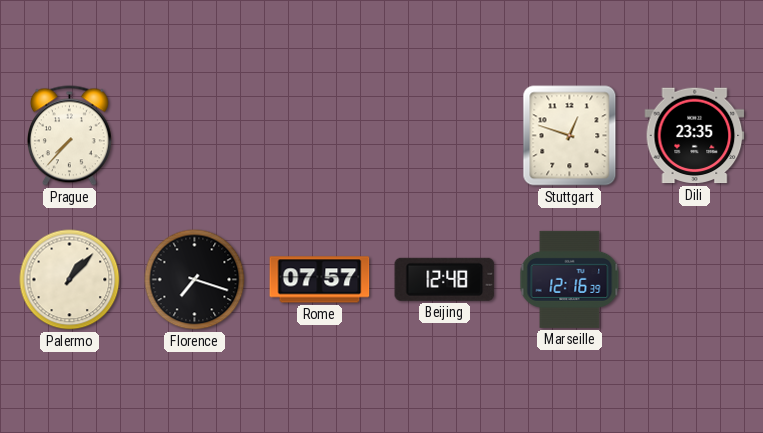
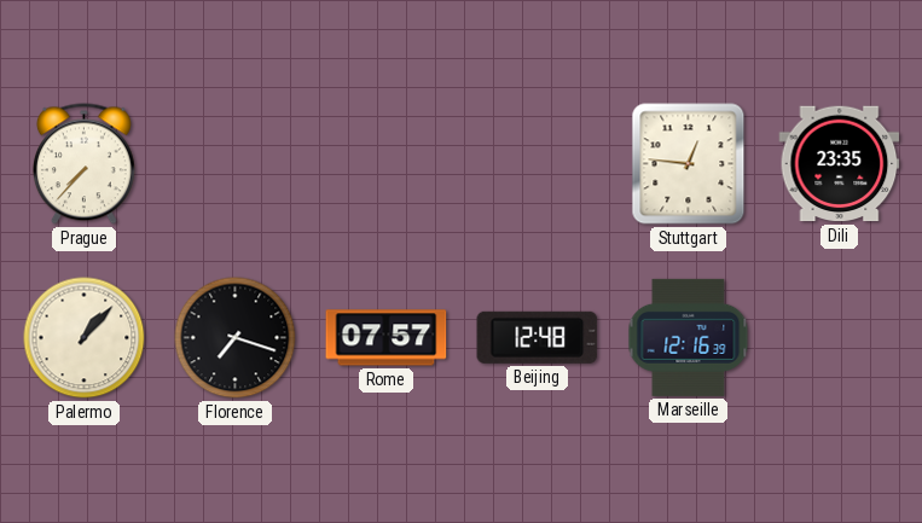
Stuttgart: 12:48 -> 12:46 (689, 164)
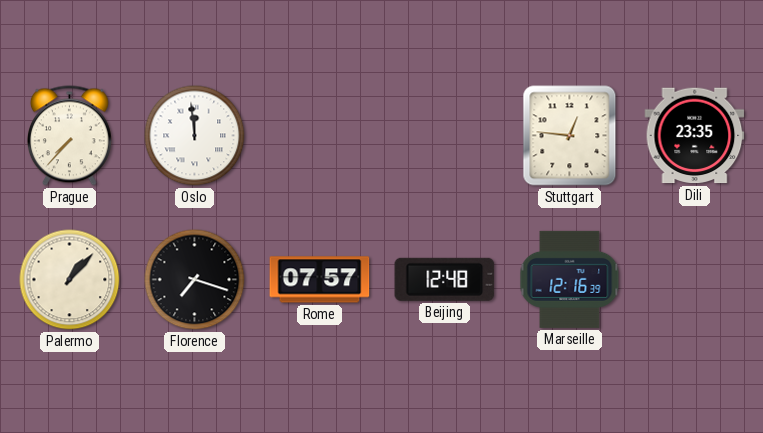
Oslo: none -> 11:59 (195, 136)
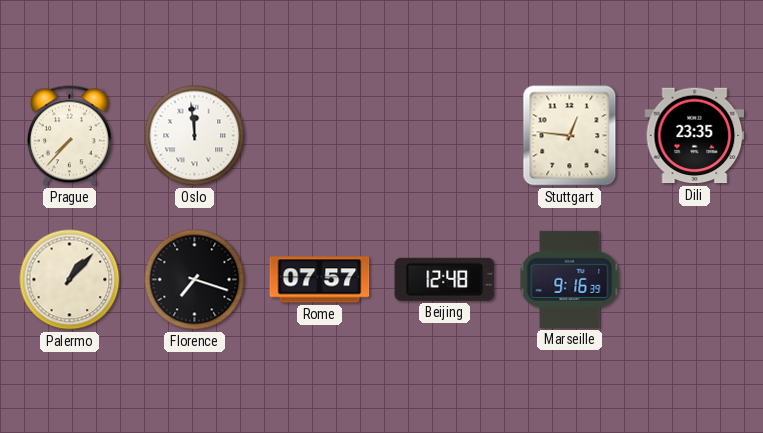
Marseille: 12:16 -> 9:16 (570, 279)
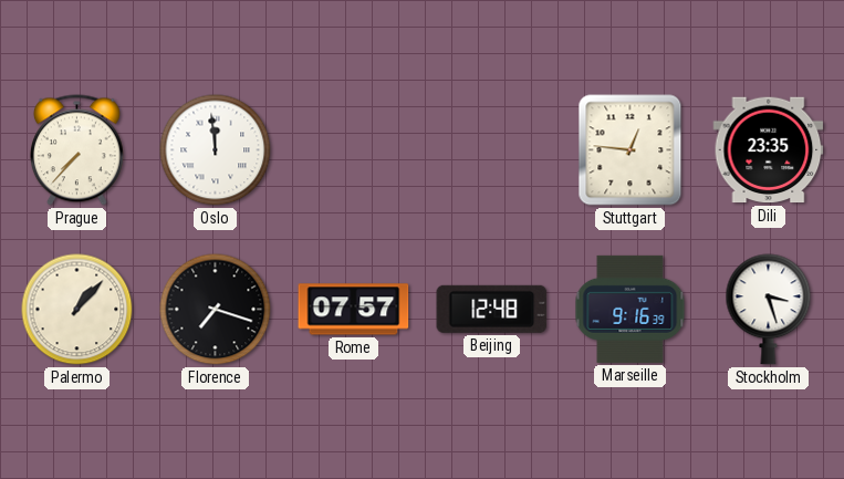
Stockholm: none -> 3:27 (769, 310)
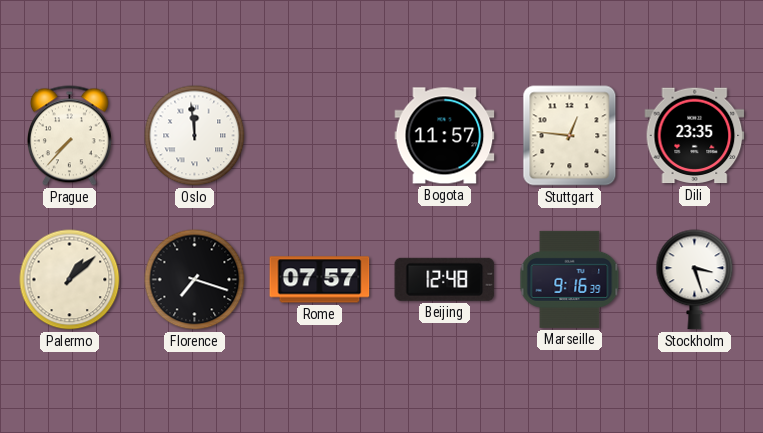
Bogota: none -> 11:57 (445, 136)
Palermo: 1:07 -> 1:08 (70, 280)
